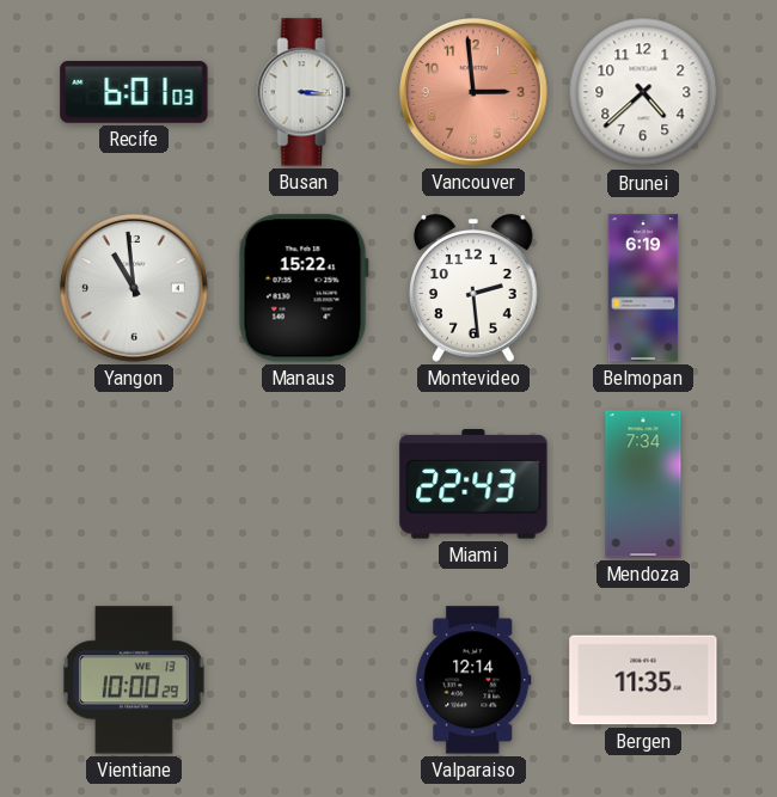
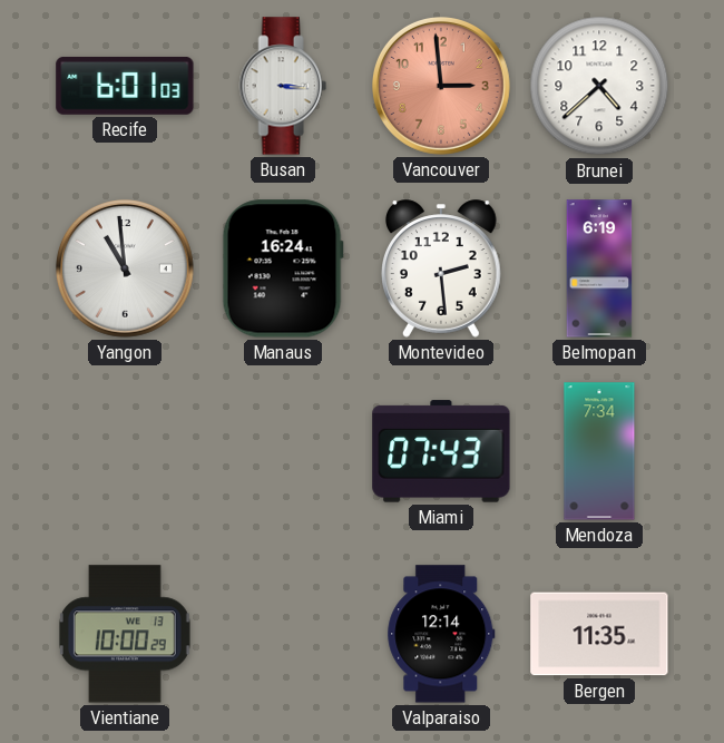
Manaus: 15:22 -> 16:24 (283, 268)
Miami: 22:43 -> 07:43 (441, 451)
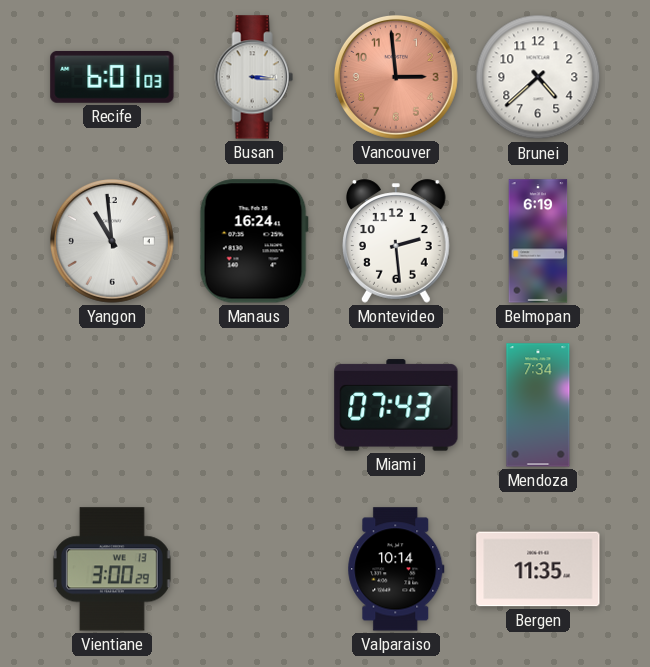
Vientiane: 10:00 -> 3:00 (112, 569)
Valparaiso: 12:14 -> 10:14 (396, 569)
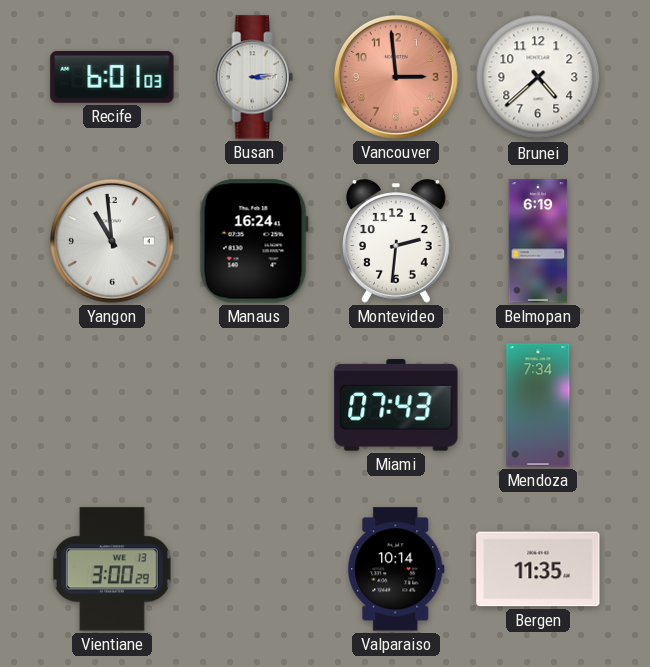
Busan: 3:16 -> 3:14 (254, 77)
Montevideo: 2:29 -> 2:31 (397, 241)
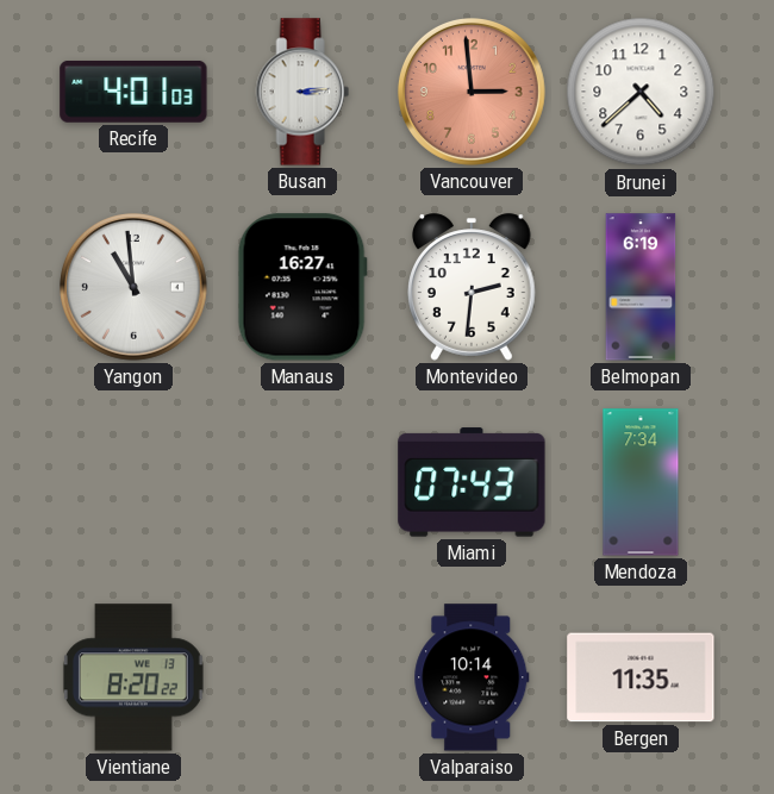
Recife: 6:01 -> 4:01 (133, 92)
Manaus: 16:24 -> 16:27 (302, 287)
Vientiane: 3:00 -> 8:20 (133, 677)
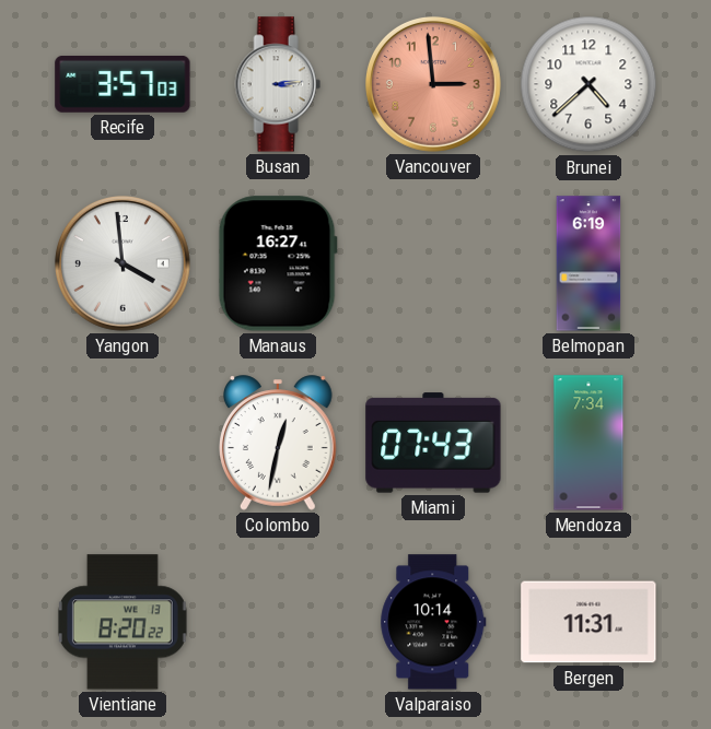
Recife: 4:01 -> 3:57 (123, 84)
Yangon: 10:59 -> 3:59 (123, 263)
Montevideo: 2:31 -> none (473, 287)
Colombo: none -> 12:32 (279, 443)
Bergen: 11:35 -> 11:31 (588, 622)
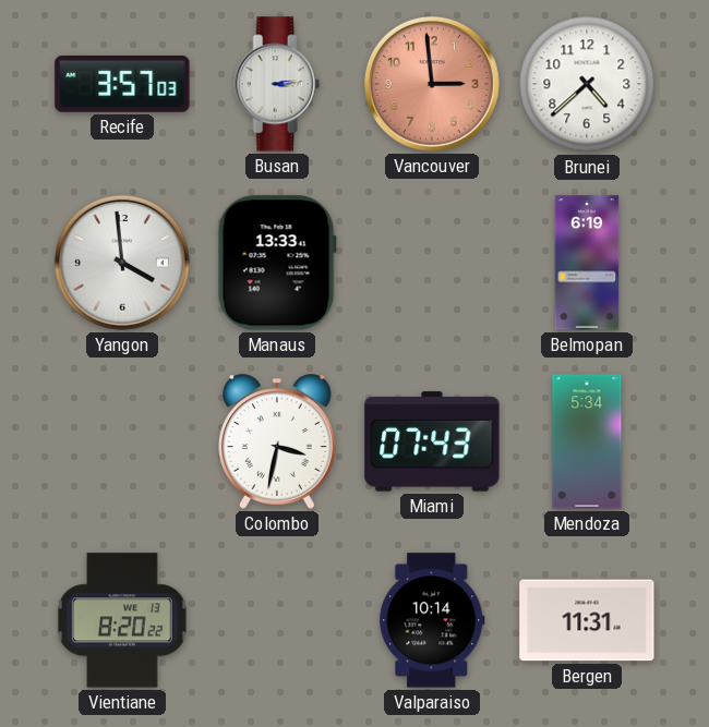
Manaus: 16:27 -> 13:33 (277, 263)
Colombo: 12:32 -> 3:32 (278, 441)
Mendoza: 7:34 -> 5:34 (587, 441)
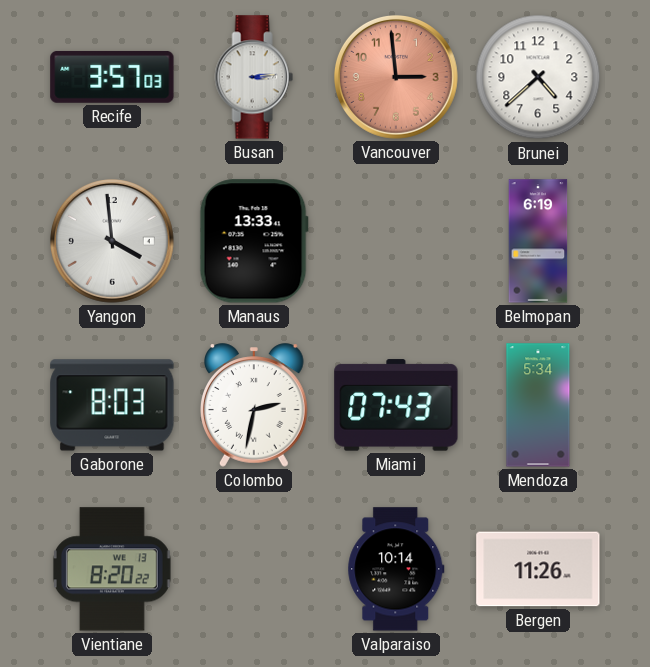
Gaborone: none -> 8:03 (112, 405)
Colombo: 3:32 -> 2:32 (255, 405)
Bergen: 11:31 -> 11:26 (538, 569)
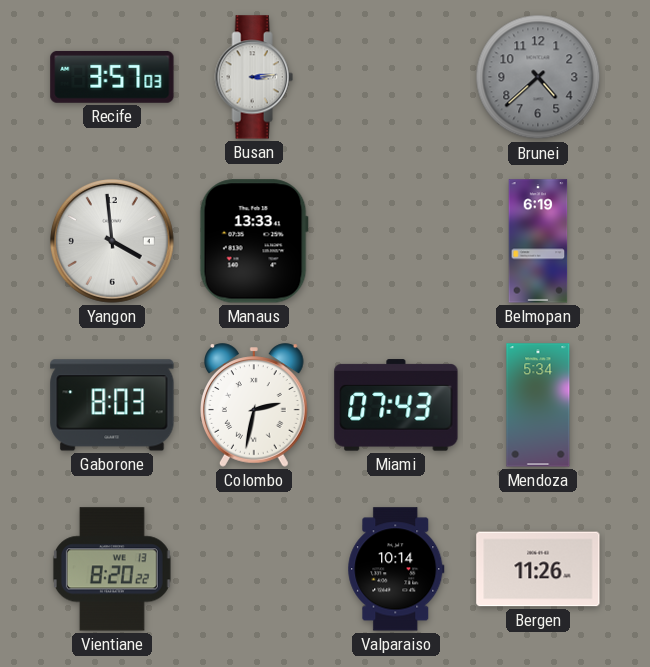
Vancouver: 2:59 -> none (396, 77)
Brunei dial: white -> grey (538, 77)
